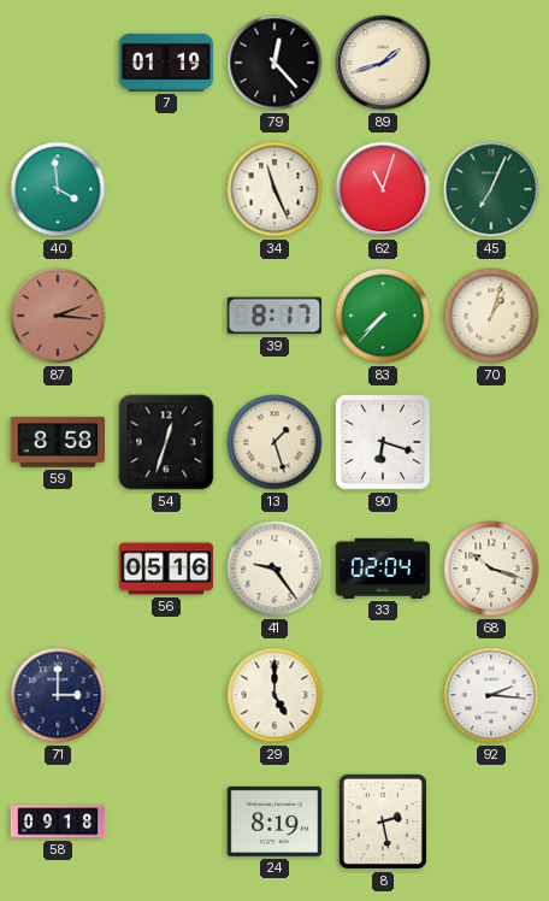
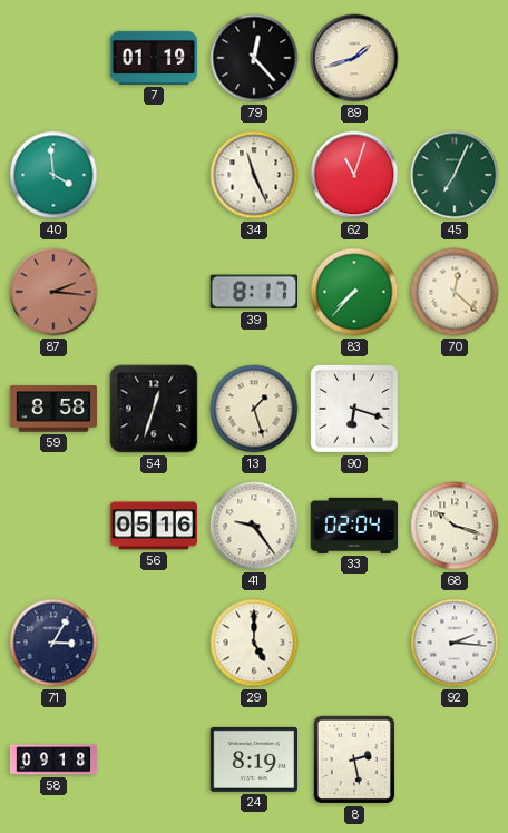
70: 1:03 -> 12:22 (455, 292)
71: 3:00 -> 3:05 (53, 643)
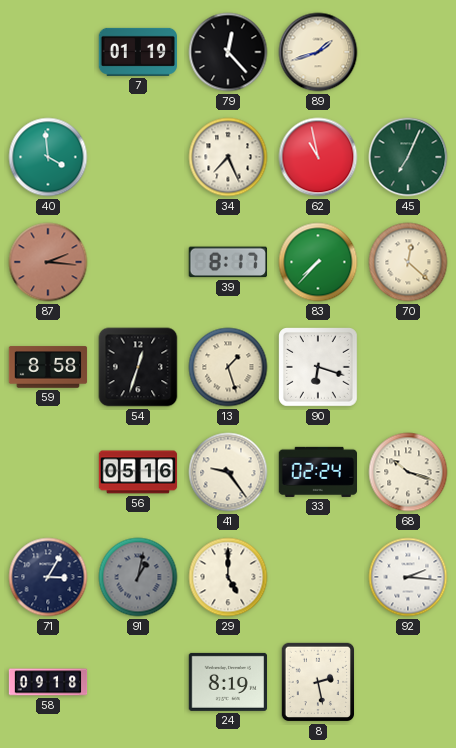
34: 11:26 -> 7:26 (228, 157)
62: 11:03 -> 10:58 (318, 157)
33: 02:04 -> 02:24 (317, 472)
91: none -> 1:02 (138, 577)
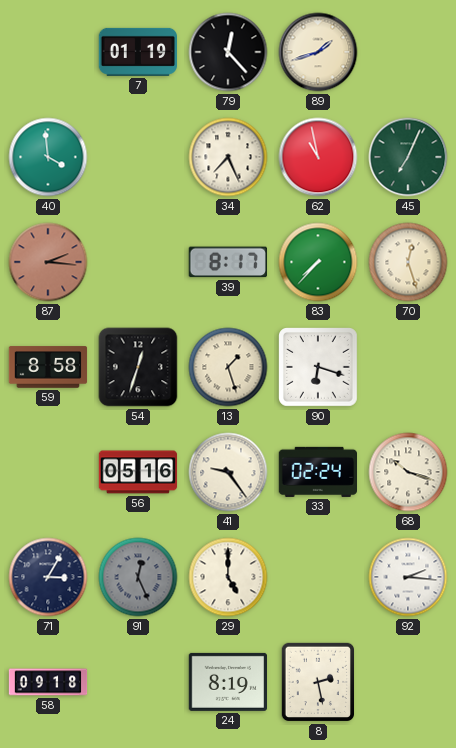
70: 12:22 -> 12:27 (408, 262)
91: 1:02 -> 12:26 (138, 577)
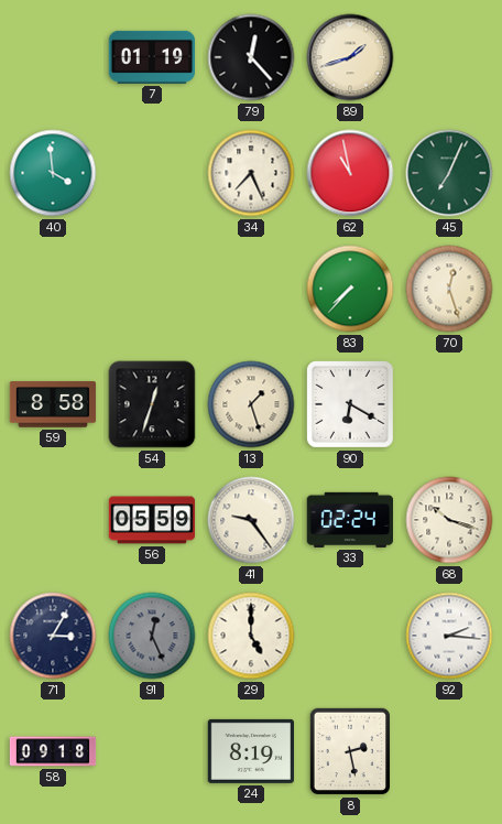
87: 2:16 -> none (48, 262)
39: 8:17 -> none (228, 262)
90: 6:18 -> 6:20 (351, 405)
56: 05:16 -> 05:59 (152, 520)
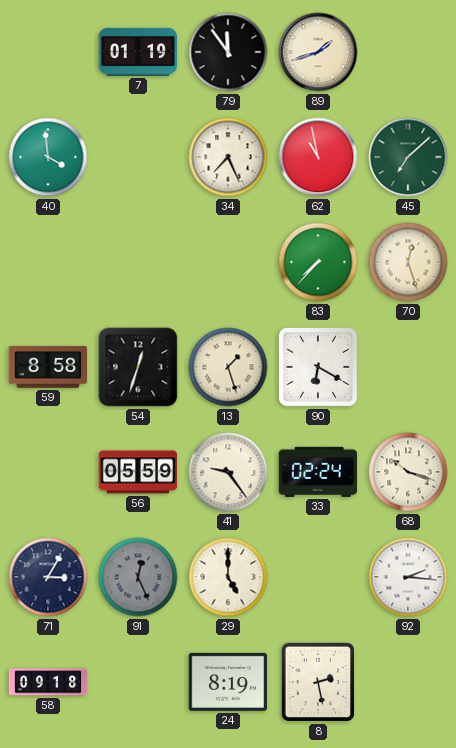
79: 12:23 -> 11:54 (228, 52)
45: 7:04 -> 7:08 (408, 157)
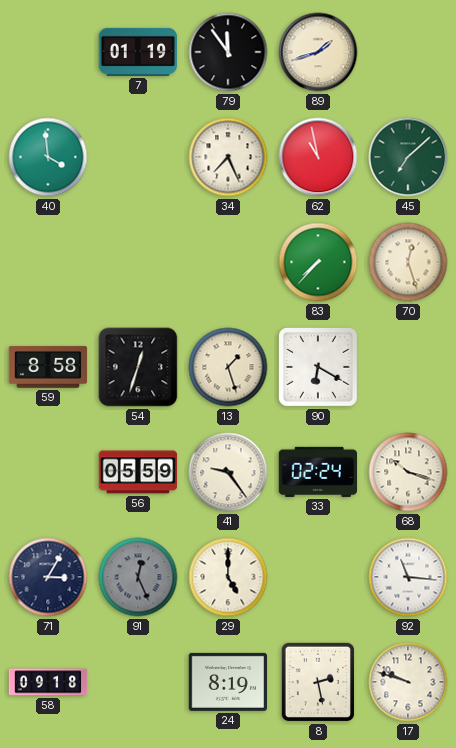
92: 2:16 -> 11:16 (408, 577)
17: none -> 9:48 (408, 682)
